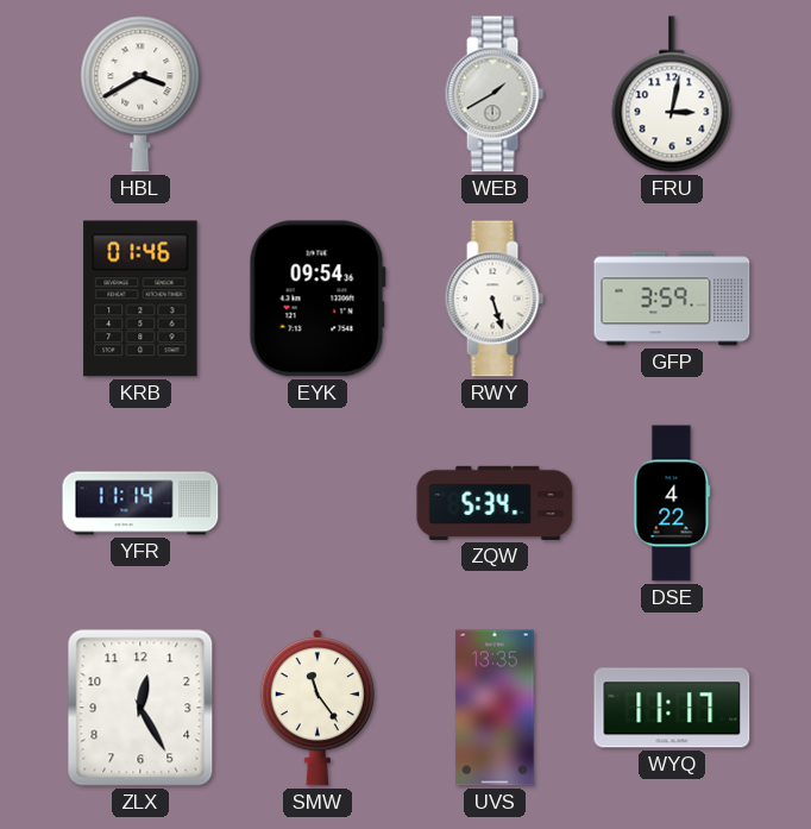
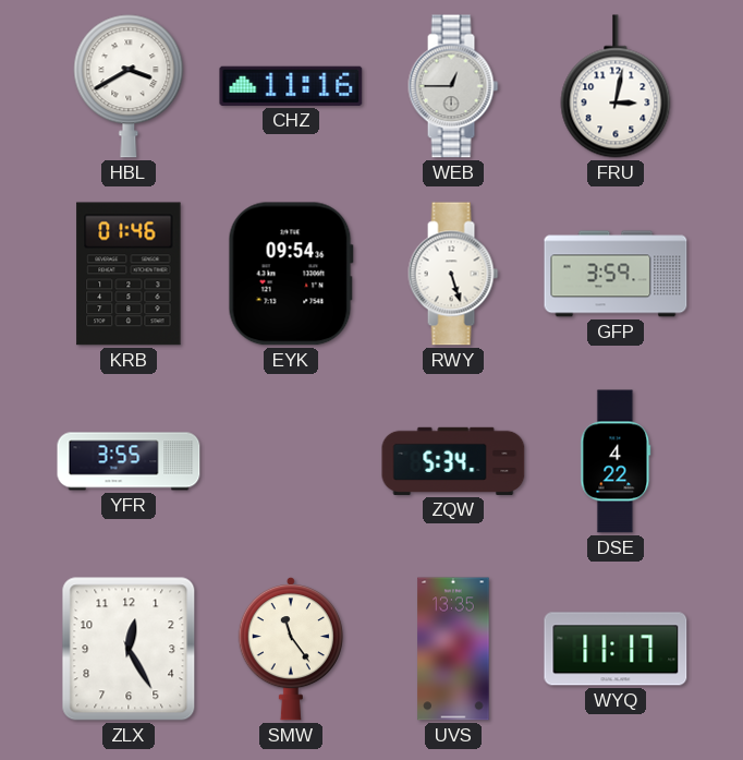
CHZ: none -> 11:16 (291, 86)
WEB: 1:40 -> 12:45 (453, 86)
YFR: 11:14 -> 3:55 (129, 461)
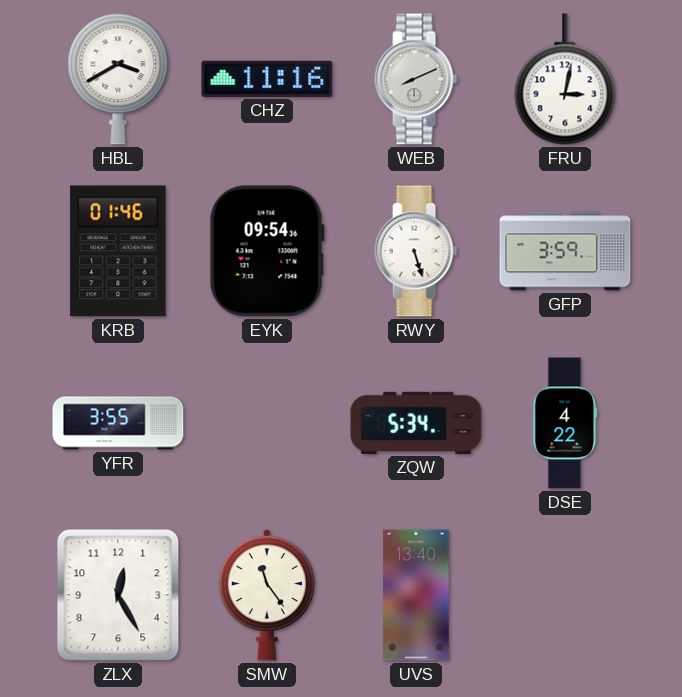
WEB: 12:45 -> 8:11 (416, 79)
UVS: 13:35 -> 13:40 (416, 595)
WYQ: 11:17 -> none (616, 649)
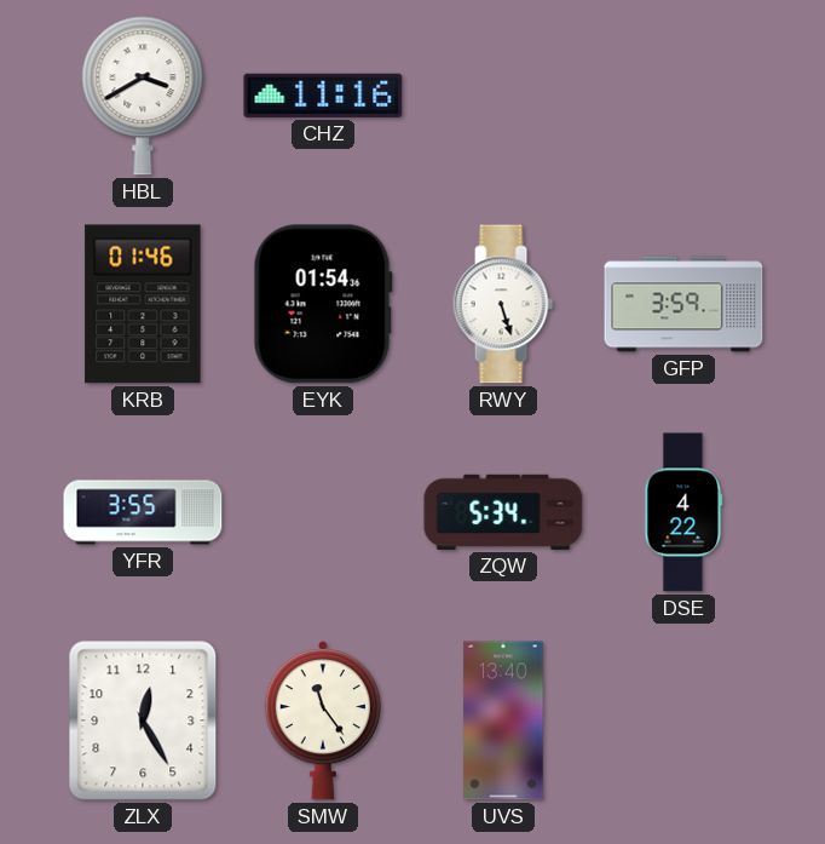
WEB: 8:11 -> none (416, 79)
FRU: 3:02 -> none (565, 79)
EYK: 09:54 -> 01:54 (323, 304)
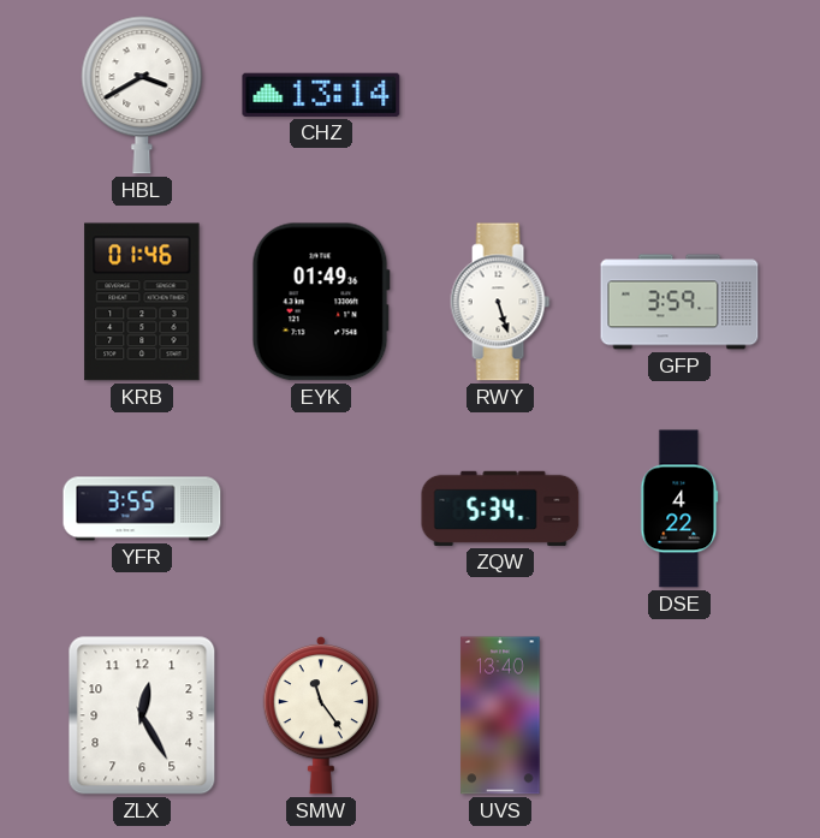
CHZ: 11:16 -> 13:14 (321, 95)
EYK: 01:54 -> 01:49 (321, 302)
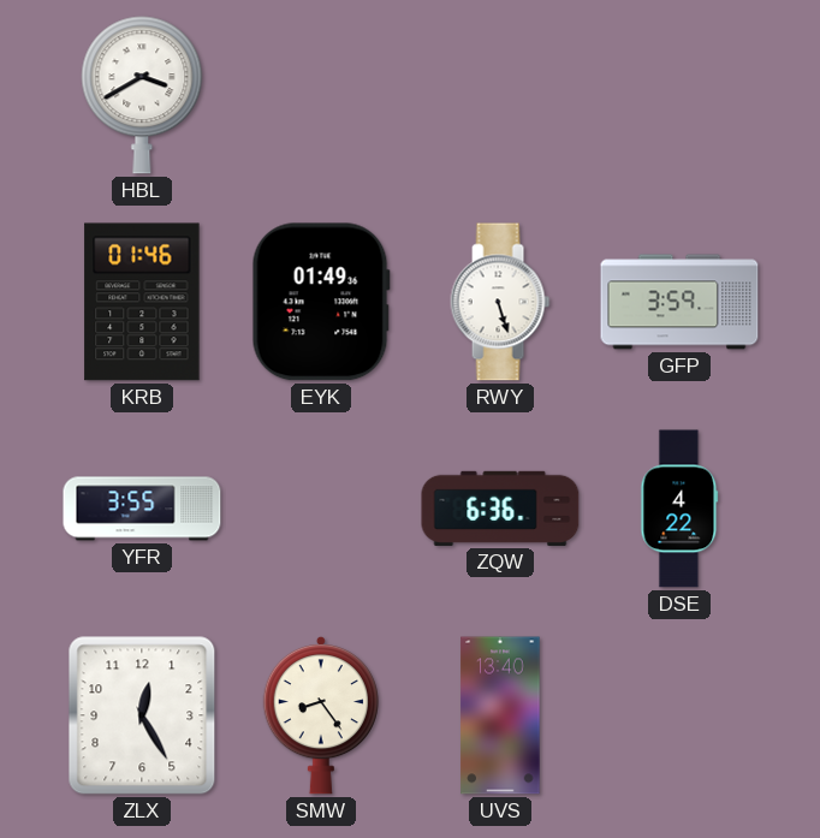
CHZ: 13:14 -> none (321, 95)
ZQW: 5:34 -> 6:36 (500, 509)
SMW: 11:24 -> 8:24 (321, 715)
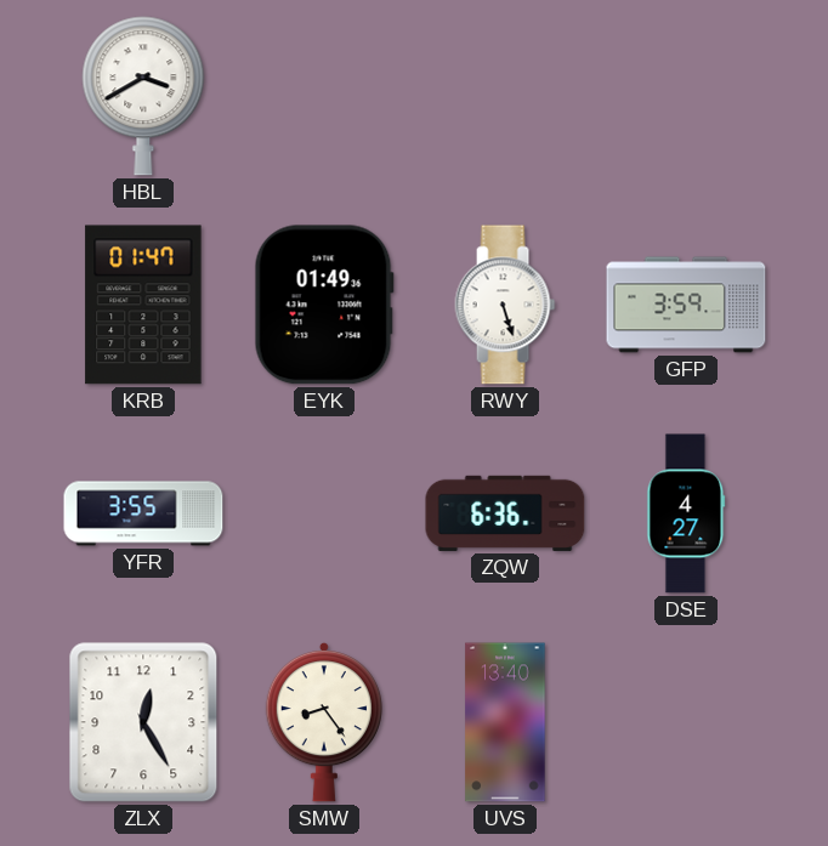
KRB: 01:46 -> 01:47 (143, 305)
DSE: 4:22 -> 4:27 (686, 513)
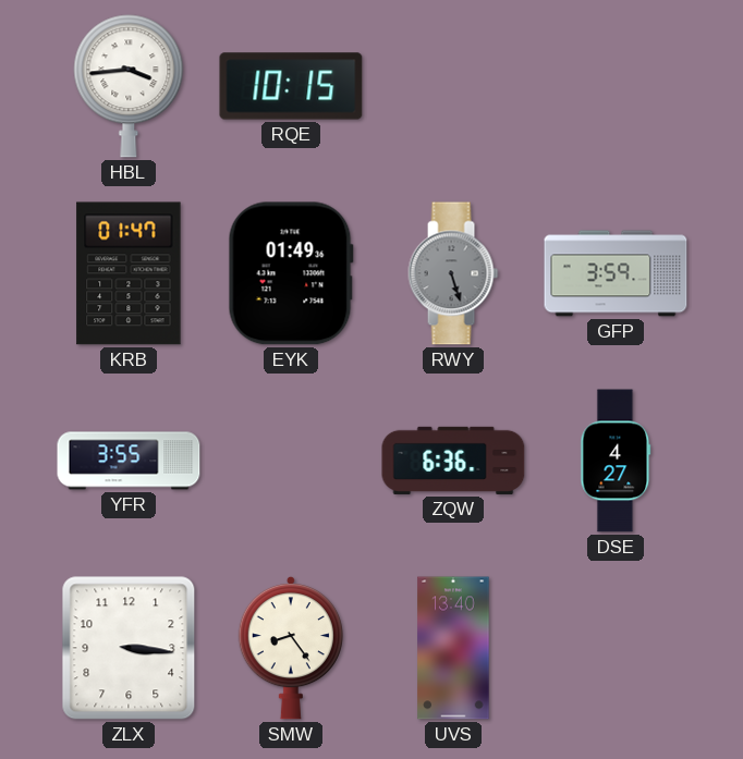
HBL: 3:40 -> 3:44 (129, 86)
RQE: none -> 10:15 (291, 86)
RWY dial: white -> grey (453, 273)
ZLX: 12:25 -> 3:16 (129, 648)
